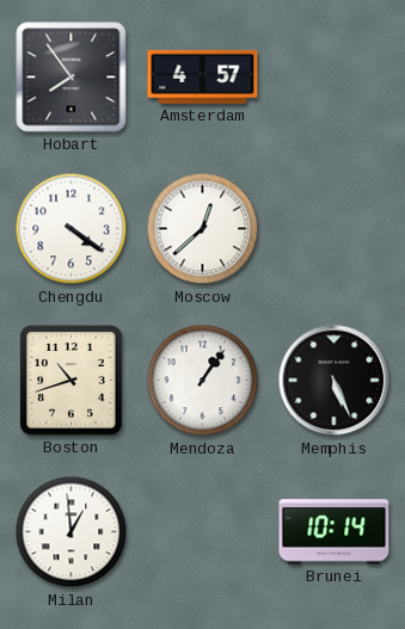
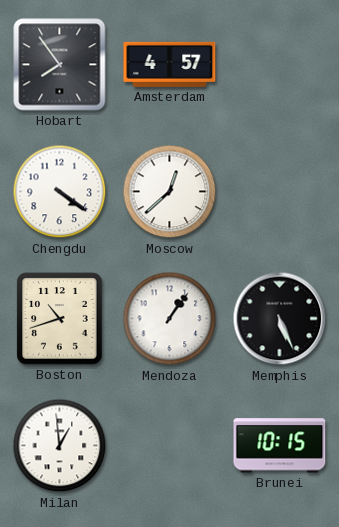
Brunei: 10:14 -> 10:15 (280, 446)
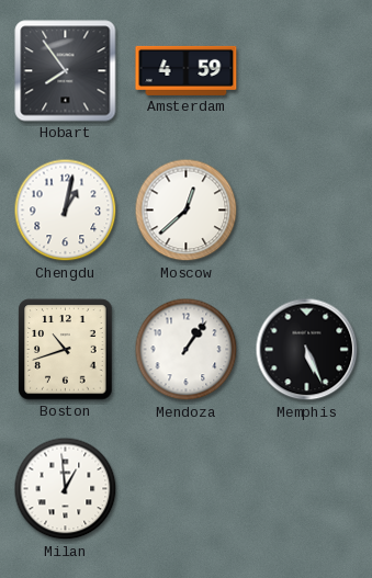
Amsterdam: 4:57 -> 4:59 (187, 70)
Chengdu: 4:21 -> 1:02 (66, 211)
Brunei: 10:15 -> none (280, 446)
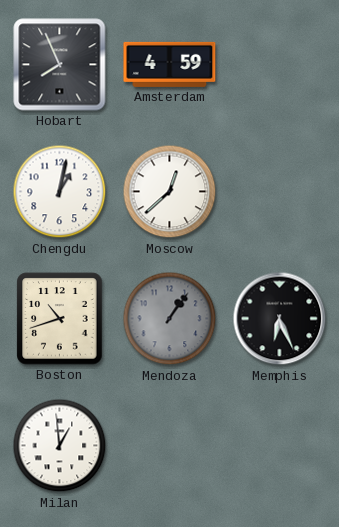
Hobart: 7:54 -> 7:56 (60, 65)
Mendoza dial: white -> grey (170, 319)
Memphis: 5:26 -> 6:26 (280, 319)
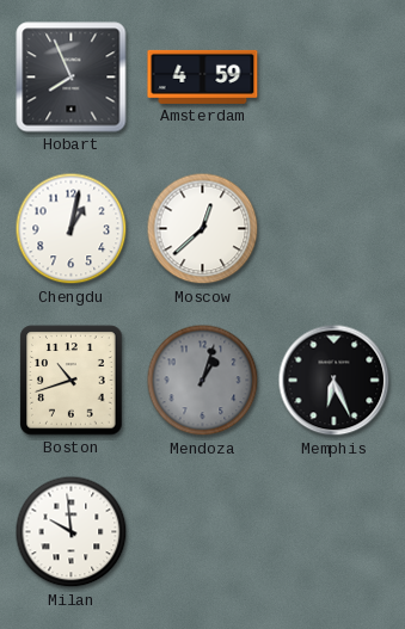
Mendoza: 1:06 -> 1:03 (203, 381)
Milan: 12:59 -> 9:59 (72, 532)
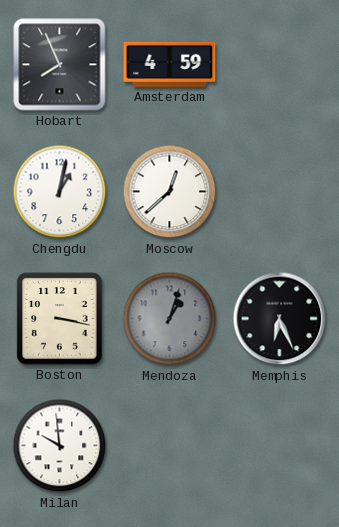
Boston: 10:42 -> 3:17 (60, 319)
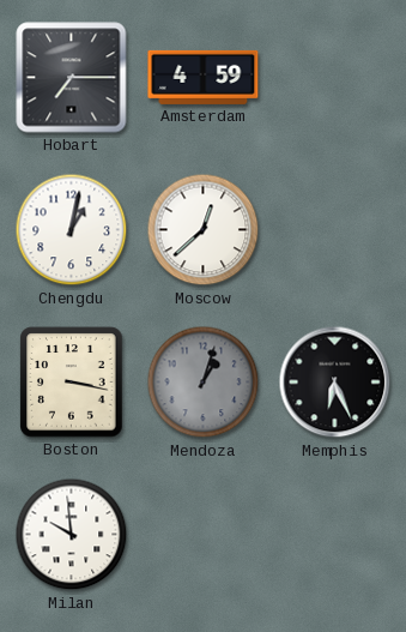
Hobart: 7:56 -> 7:15 (72, 78)
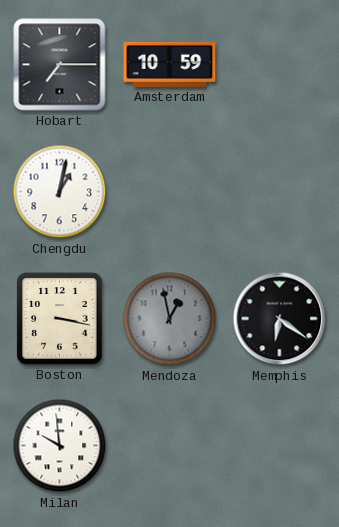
Amsterdam: 4:59 -> 10:59 (170, 64)
Moscow: 12:38 -> none (204, 230)
Mendoza: 1:03 -> 12:58 (170, 319)
Memphis: 6:26 -> 6:21 (280, 319)
